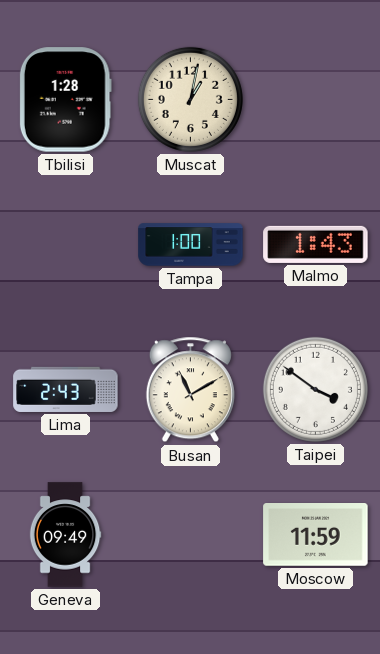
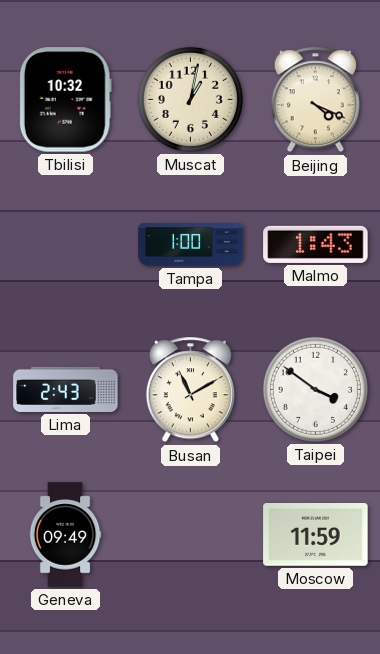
Tbilisi: 1:28 -> 10:32 (65, 100)
Beijing: none -> 4:19 (315, 100)
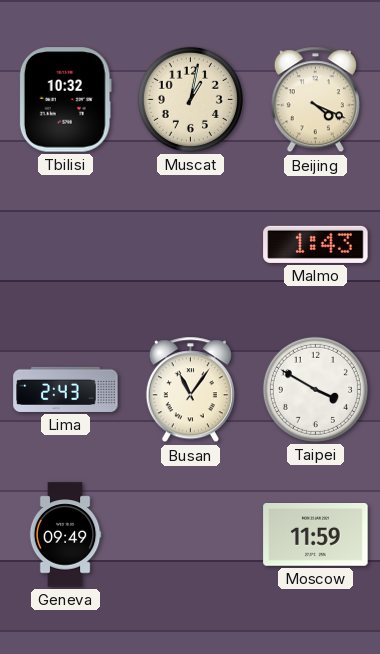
Tampa: 1:00 -> none (191, 245)
Busan: 11:10 -> 11:06 (190, 390)
Taipei: 3:51 -> 3:50 (315, 389)
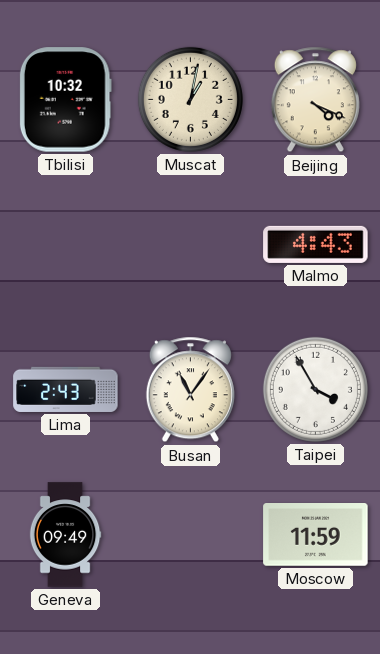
Malmo: 1:43 -> 4:43 (316, 244)
Taipei: 3:50 -> 3:55 (315, 389)
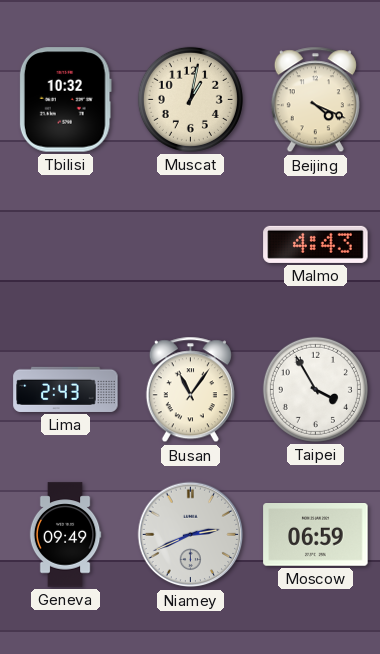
Niamey: none -> 2:41 (191, 535)
Moscow: 11:59 -> 06:59 (316, 535)
